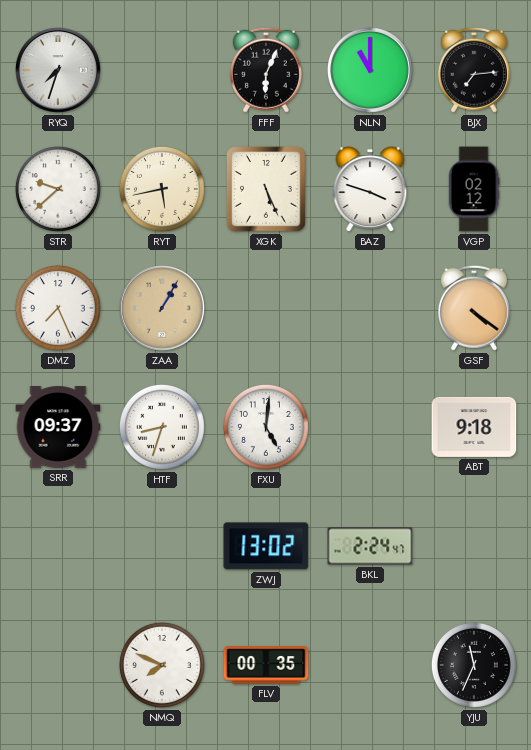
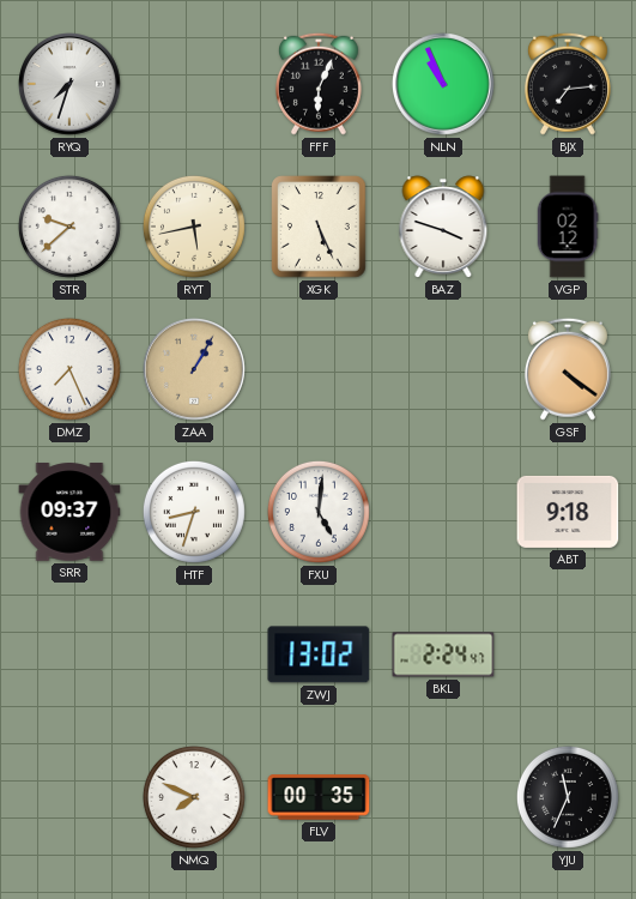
NLN: 11:00 -> 10:56 (444, 85)
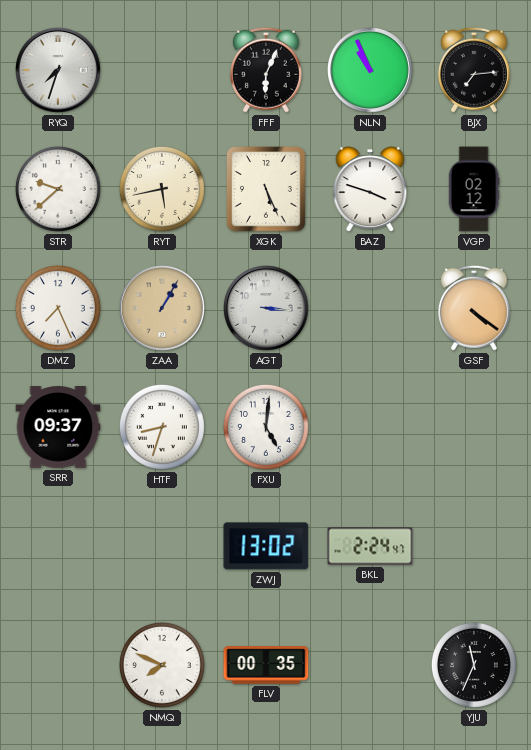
AGT: none -> 3:16 (267, 309)
ABT: 9:18 -> none (568, 512)
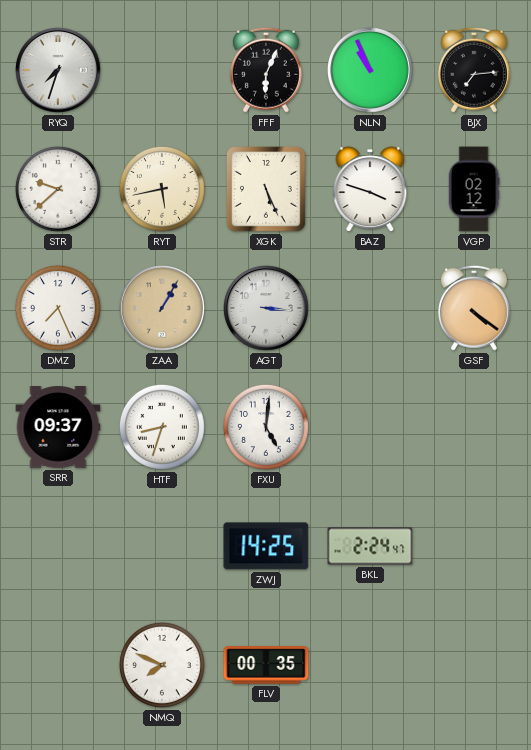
ZWJ: 13:02 -> 14:25 (266, 546)
YJU: 11:34 -> none (474, 665)
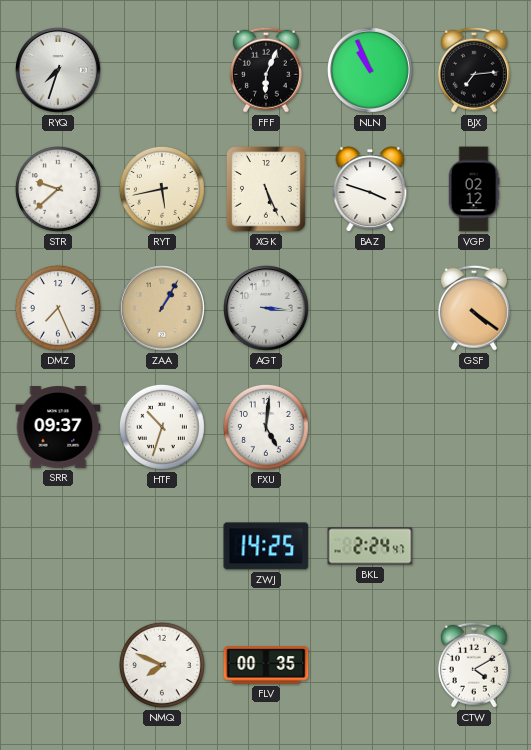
HTF: 8:33 -> 10:33 (162, 427)
CTW: none -> 4:10 (474, 665)
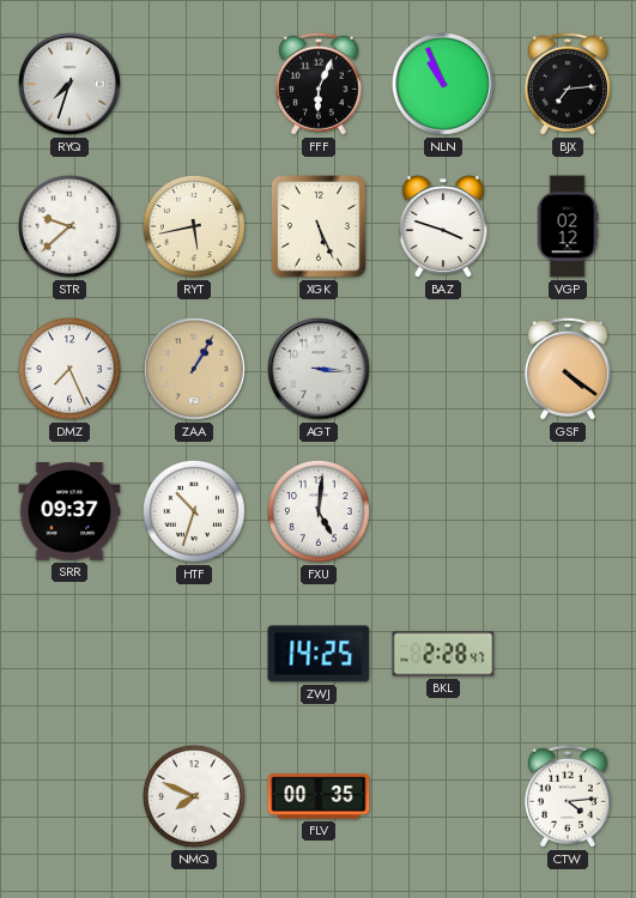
BKL: 2:24 -> 2:28 (443, 654)
CTW: 4:10 -> 4:14 (568, 796)
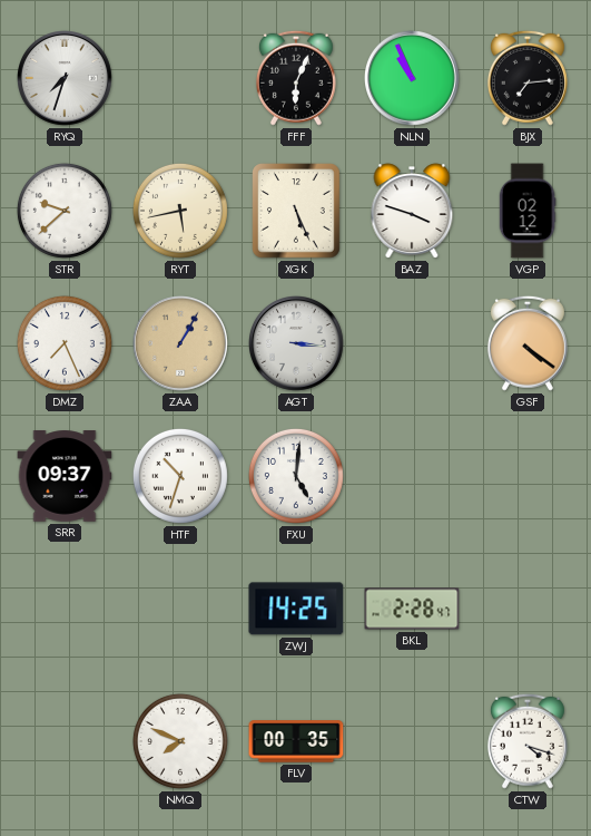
CTW: 4:14 -> 4:18 (528, 741)
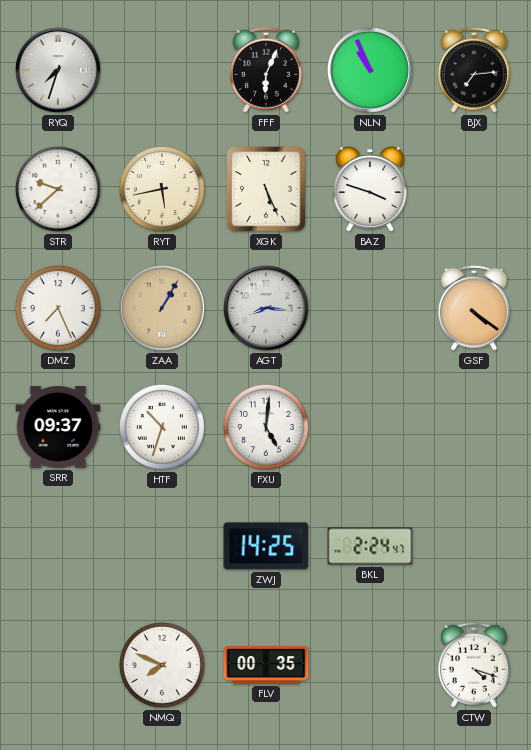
VGP: 02:12 -> none (528, 211)
AGT: 3:16 -> 8:16 (267, 309)
BKL: 2:28 -> 2:24 (370, 546)
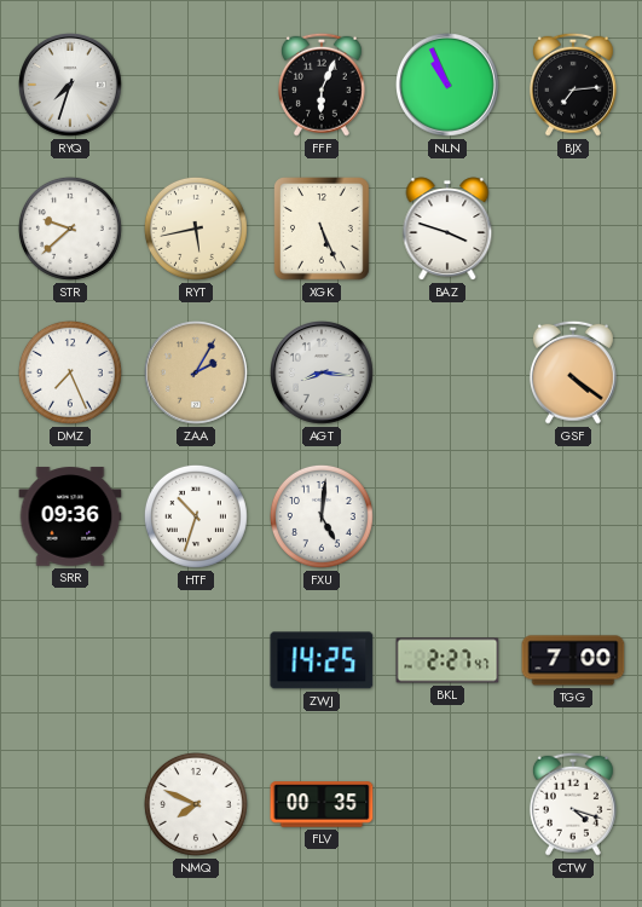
ZAA: 1:05 -> 2:05 (197, 374)
SRR: 09:37 -> 09:36 (70, 516)
BKL: 2:24 -> 2:27 (447, 660)
TGG: none -> 7:00 (573, 660)
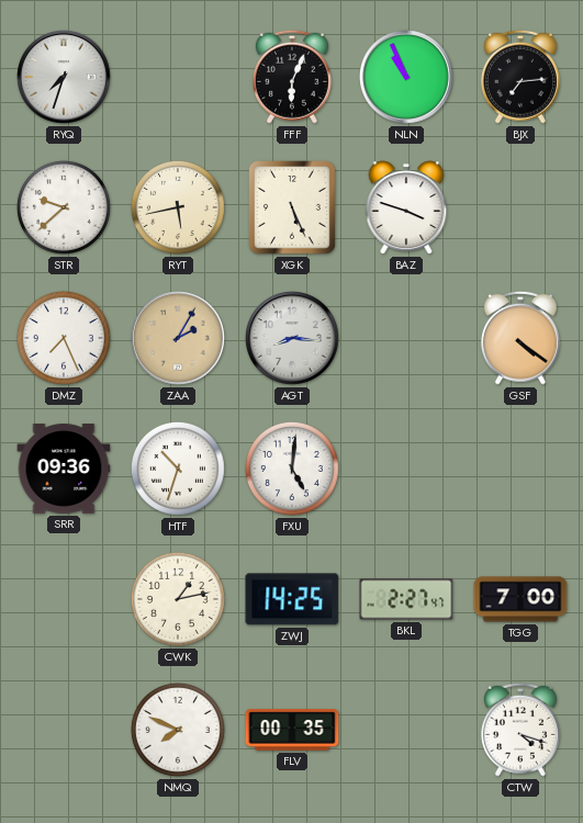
CWK: none -> 1:13 (178, 599)
